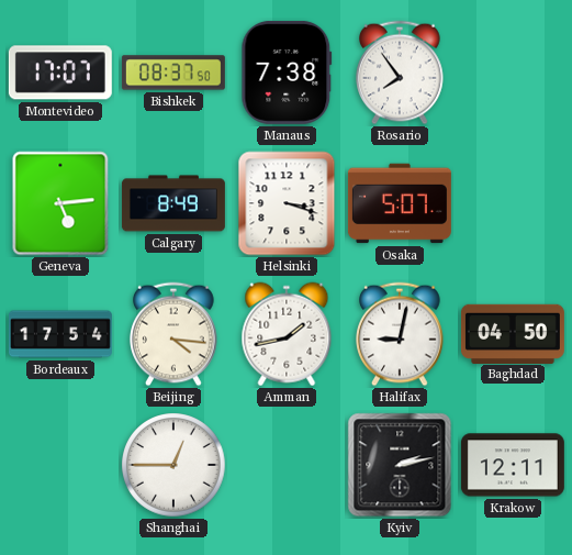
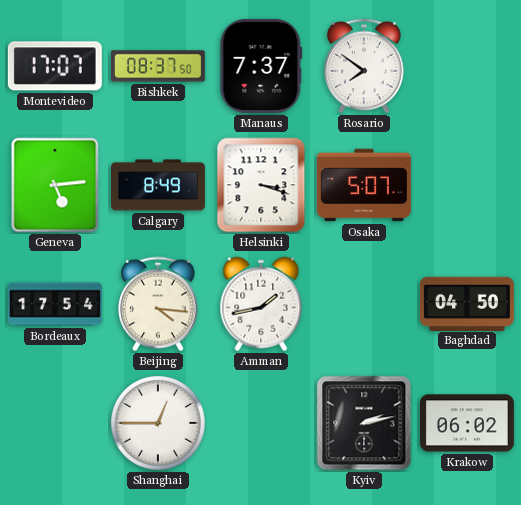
Manaus: 7:38 -> 7:37 (261, 66)
Rosario: 7:54 -> 7:51 (364, 66)
Halifax: 9:02 -> none (400, 334)
Krakow: 12:11 -> 06:02 (467, 423)
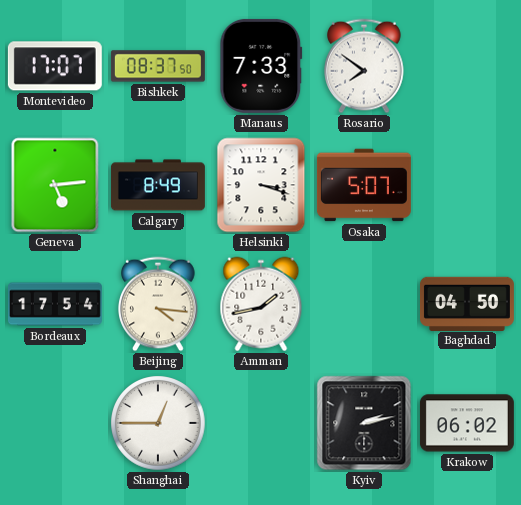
Manaus: 7:37 -> 7:33 (261, 66)
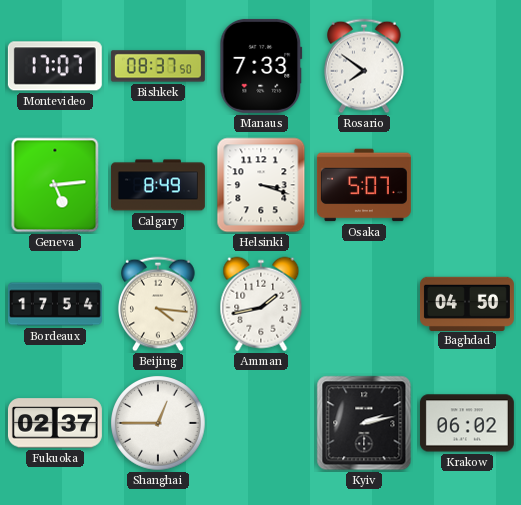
Fukuoka: none -> 02:37 (55, 423)
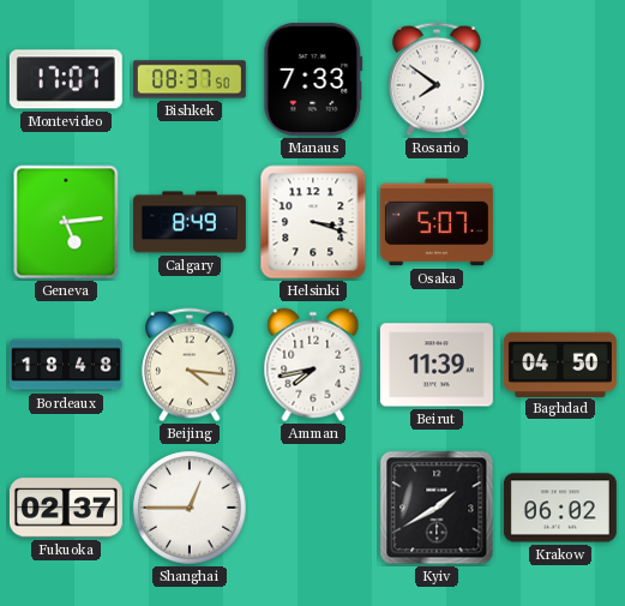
Bordeaux: 17:54 -> 18:48 (66, 365)
Amman: 1:43 -> 7:43 (313, 365)
Beirut: none -> 11:39 (437, 365)
Kyiv: 2:13 -> 1:40 (437, 508)
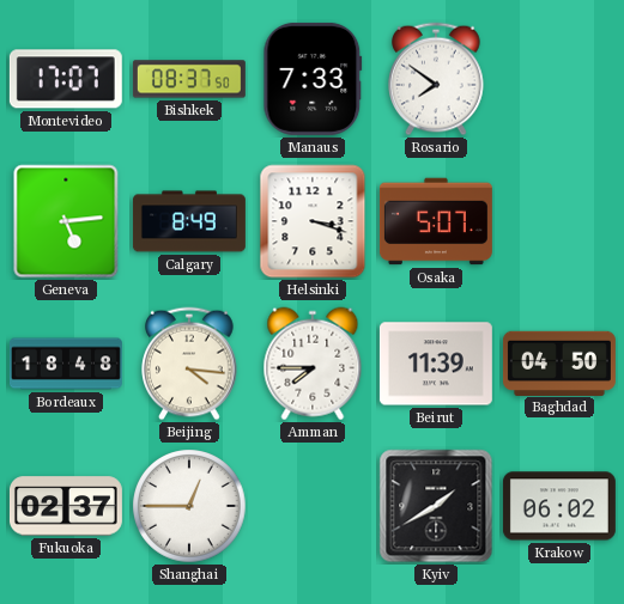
Amman: 7:43 -> 7:45 (313, 364)
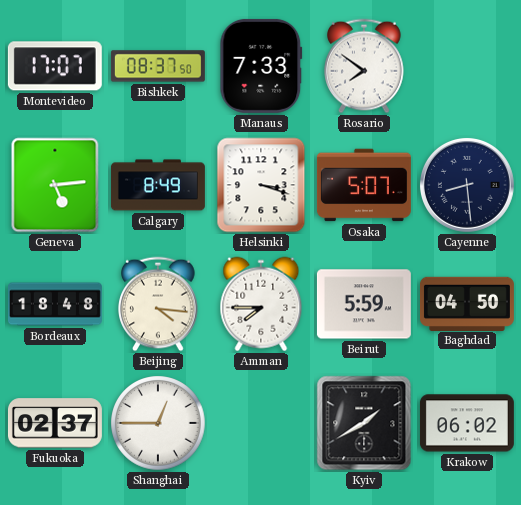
Cayenne: none -> 8:29 (467, 185)
Beirut: 11:39 -> 5:59 (364, 304)
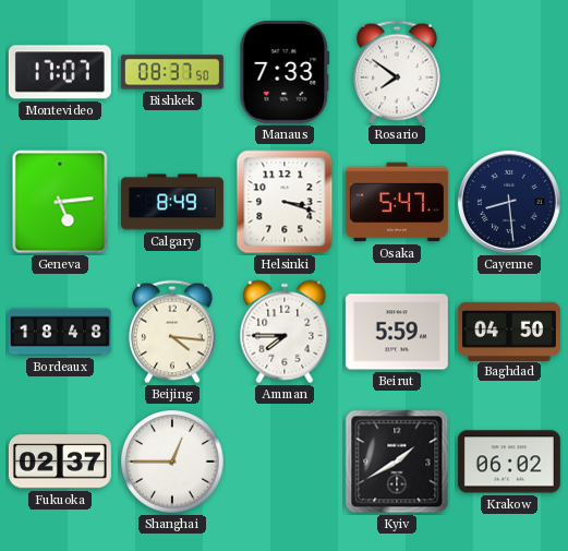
Osaka: 5:07 -> 5:47 (397, 202)
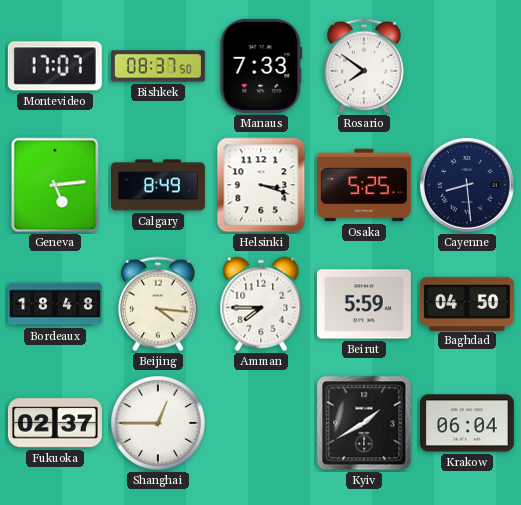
Osaka: 5:47 -> 5:25 (364, 185)
Krakow: 06:02 -> 06:04 (467, 423)
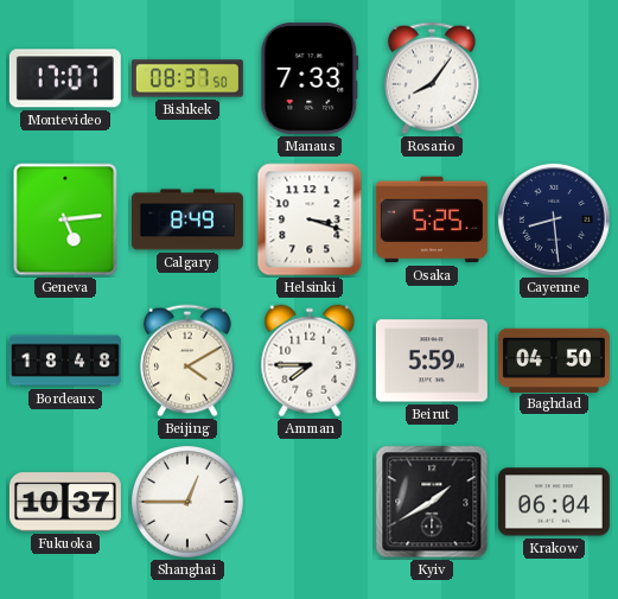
Rosario: 7:51 -> 8:06 (432, 78)
Beijing: 4:16 -> 4:10 (187, 361)
Fukuoka: 02:37 -> 10:37 (65, 502)
